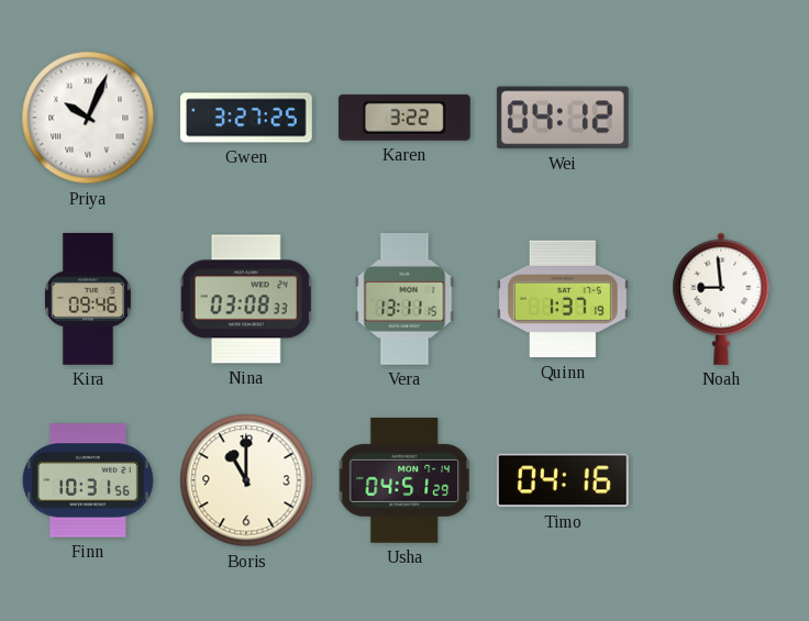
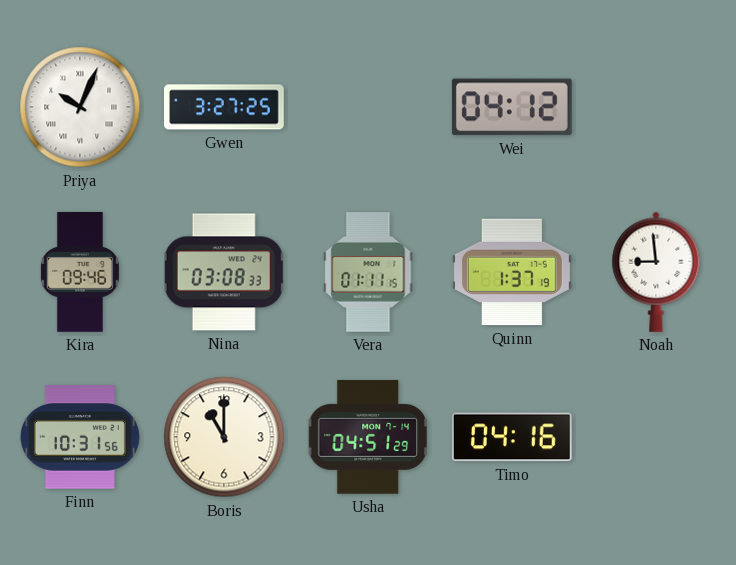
Karen: 3:22 -> none (404, 118)
Vera: 13:11 -> 01:11 (368, 273)
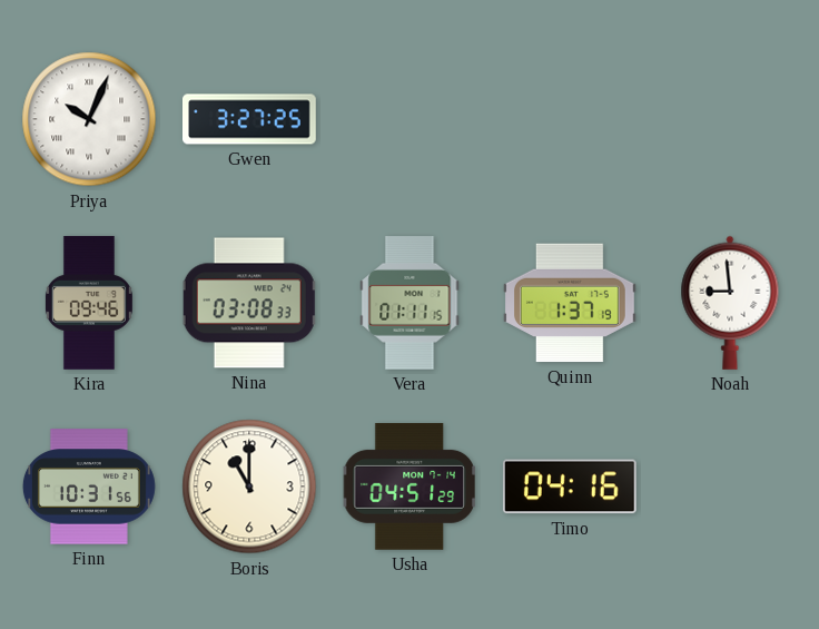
Wei: 04:12 -> none (512, 107)
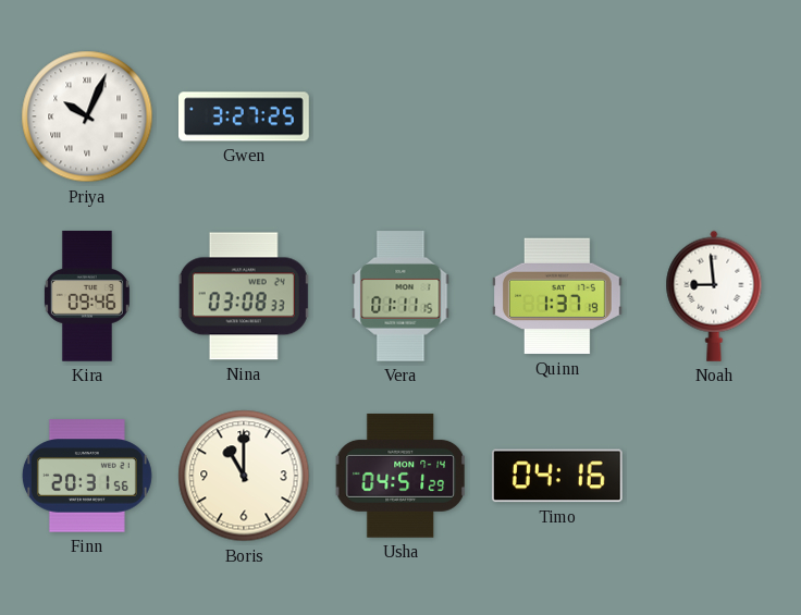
Finn: 10:31 -> 20:31 (87, 476)
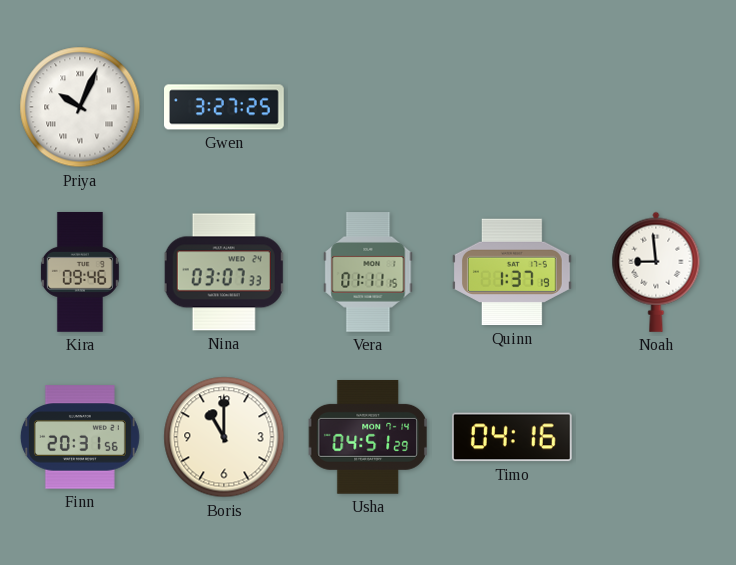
Nina: 03:08 -> 03:07 (224, 272)
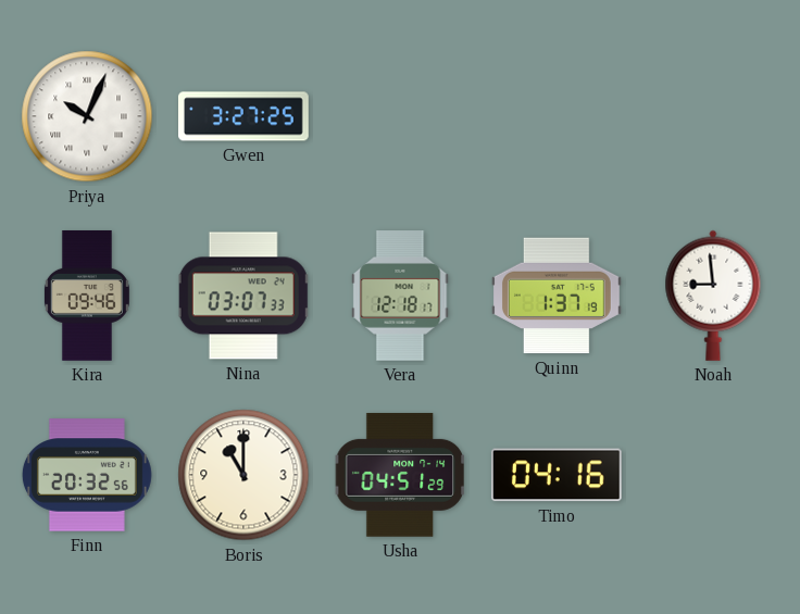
Vera: 01:11 -> 12:18 (400, 297)
Finn: 20:31 -> 20:32 (87, 475)
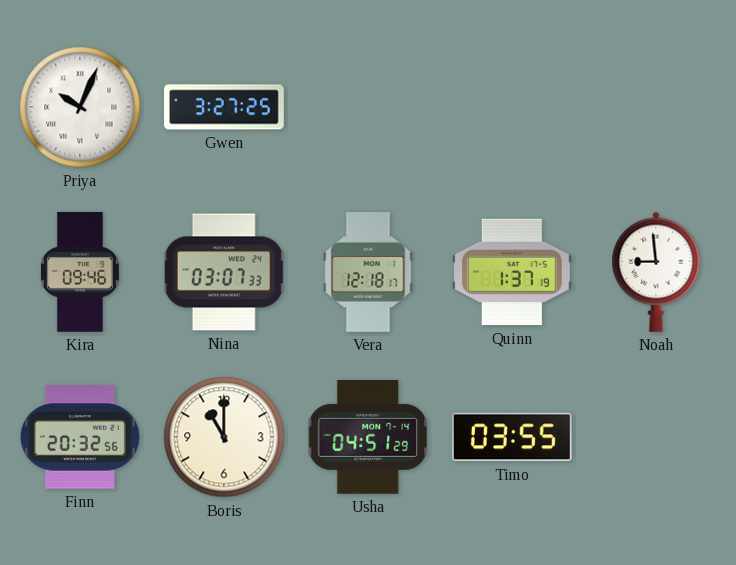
Timo: 04:16 -> 03:55 (512, 437)
